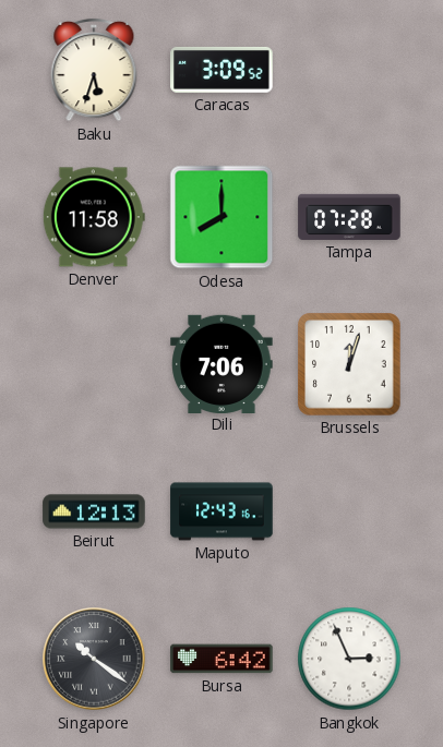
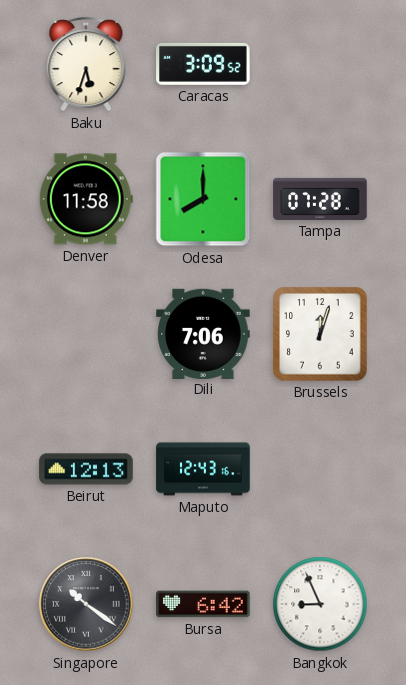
Bangkok: 2:56 -> 8:56 (320, 604)
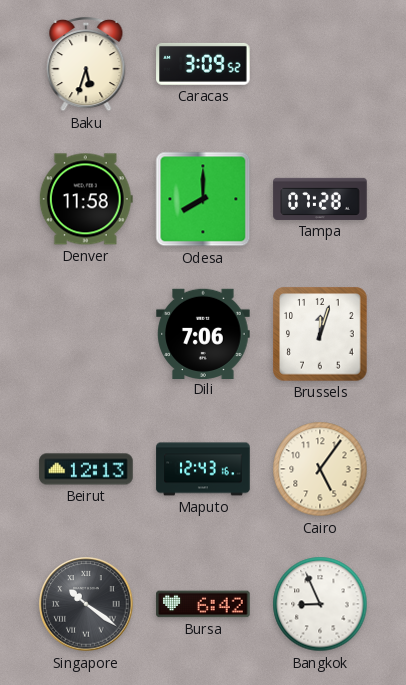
Cairo: none -> 5:06 (320, 469)
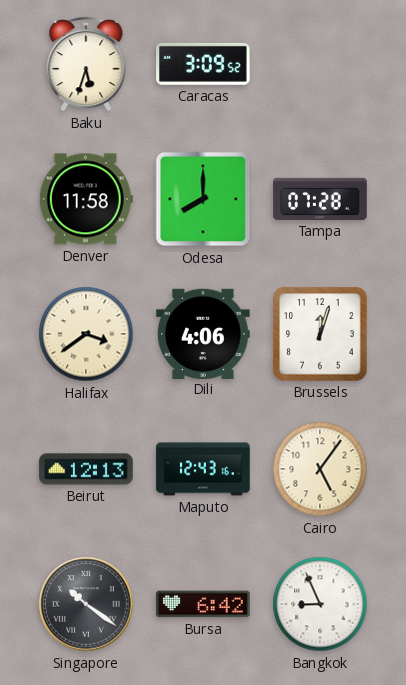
Halifax: none -> 3:39 (86, 334)
Dili: 7:06 -> 4:06 (203, 333)
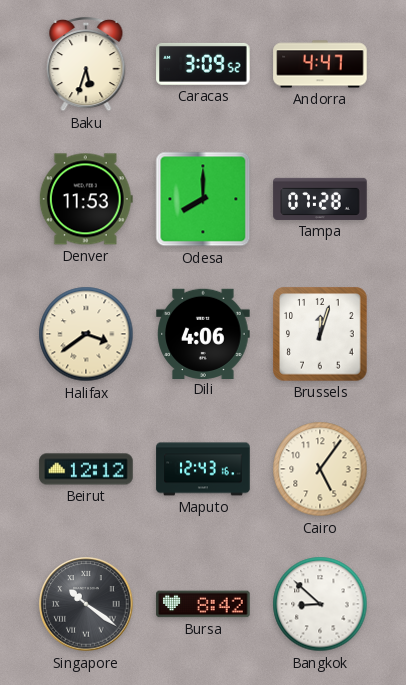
Andorra: none -> 4:47 (320, 64)
Denver: 11:58 -> 11:53 (86, 199)
Beirut: 12:13 -> 12:12 (86, 469)
Bursa: 6:42 -> 8:42 (203, 604)
Bangkok: 8:56 -> 8:52 (320, 604)
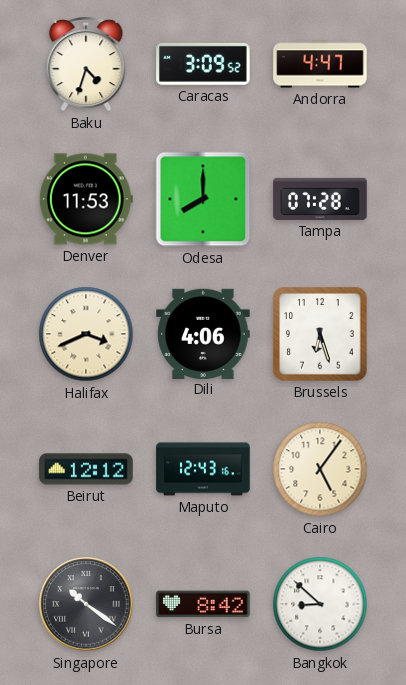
Baku: 5:33 -> 4:33 (86, 64)
Halifax: 3:39 -> 3:41 (86, 334)
Brussels: 12:03 -> 6:27 (320, 334)
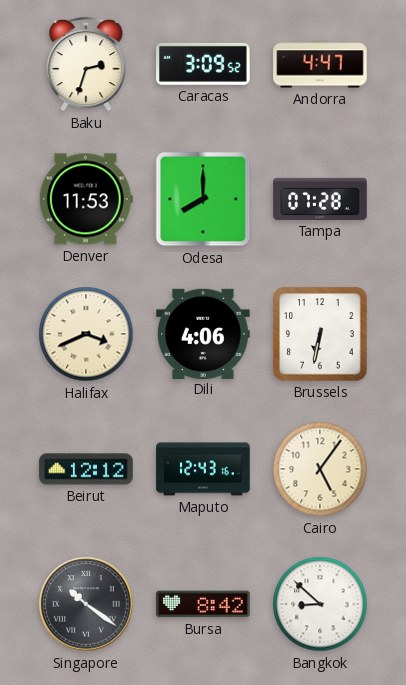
Baku: 4:33 -> 2:33 (86, 64)
Brussels: 6:27 -> 6:32 (320, 334)
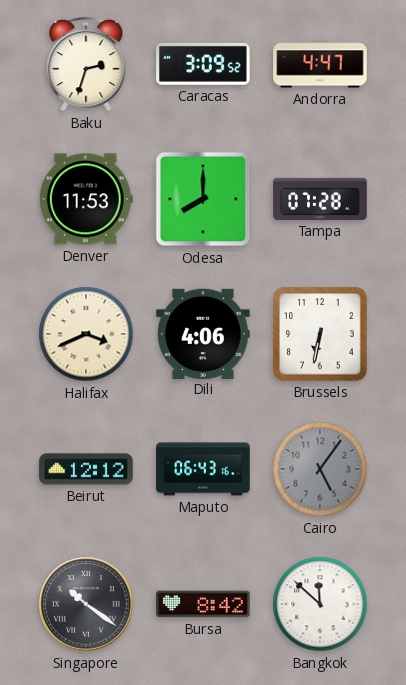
Maputo: 12:43 -> 06:43 (203, 469)
Cairo dial: cream -> grey (320, 469)
Bangkok: 8:52 -> 11:52 (320, 604)
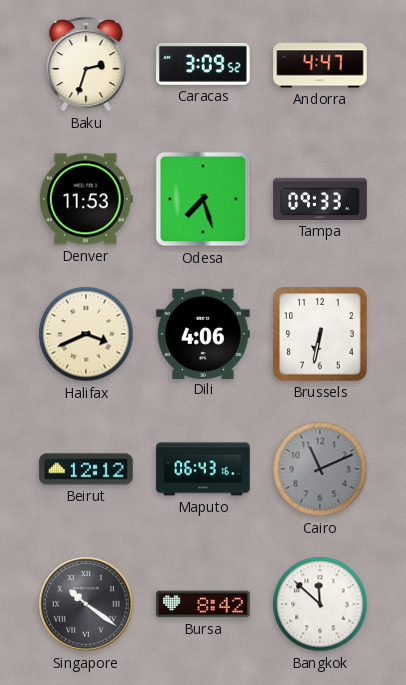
Odesa: 8:00 -> 7:27 (203, 199)
Tampa: 07:28 -> 09:33 (320, 199)
Cairo: 5:06 -> 11:11 (320, 469)
